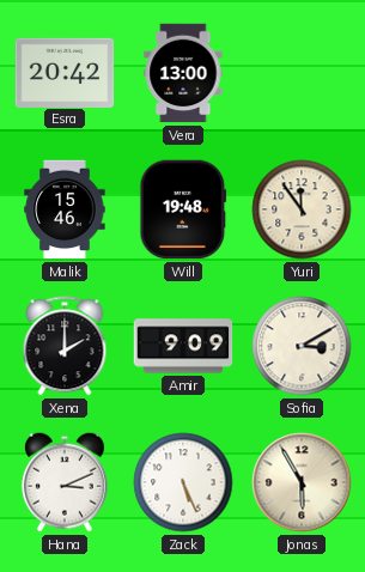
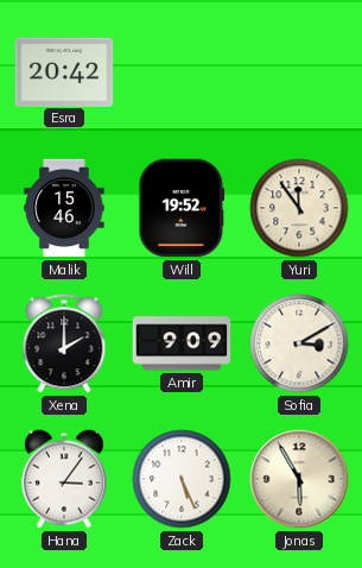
Vera: 13:00 -> none (183, 73)
Will: 19:48 -> 19:52 (182, 208)
Hana: 3:11 -> 3:06 (64, 479)
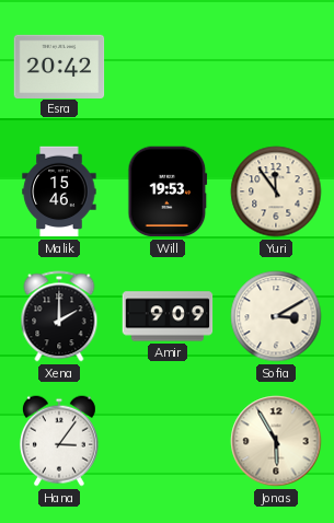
Will: 19:52 -> 19:53 (168, 191)
Zack: 5:26 -> none (182, 479)
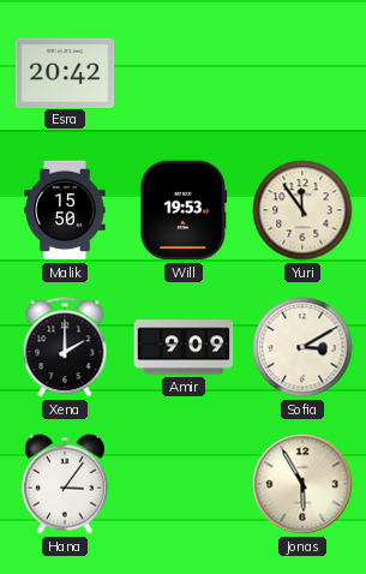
Malik: 15:46 -> 15:50 (65, 210)
